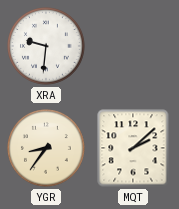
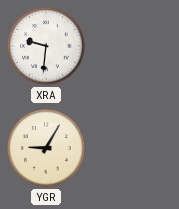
YGR: 8:36 -> 9:05 (47, 149)
MQT: 2:08 -> none (133, 148)
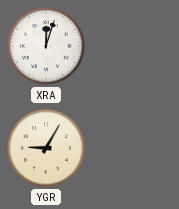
XRA: 9:31 -> 12:03 (47, 47)
